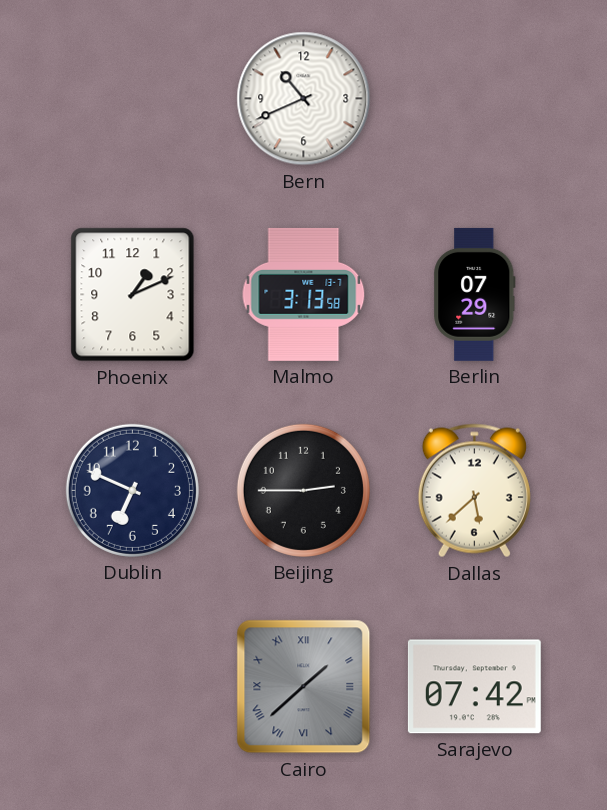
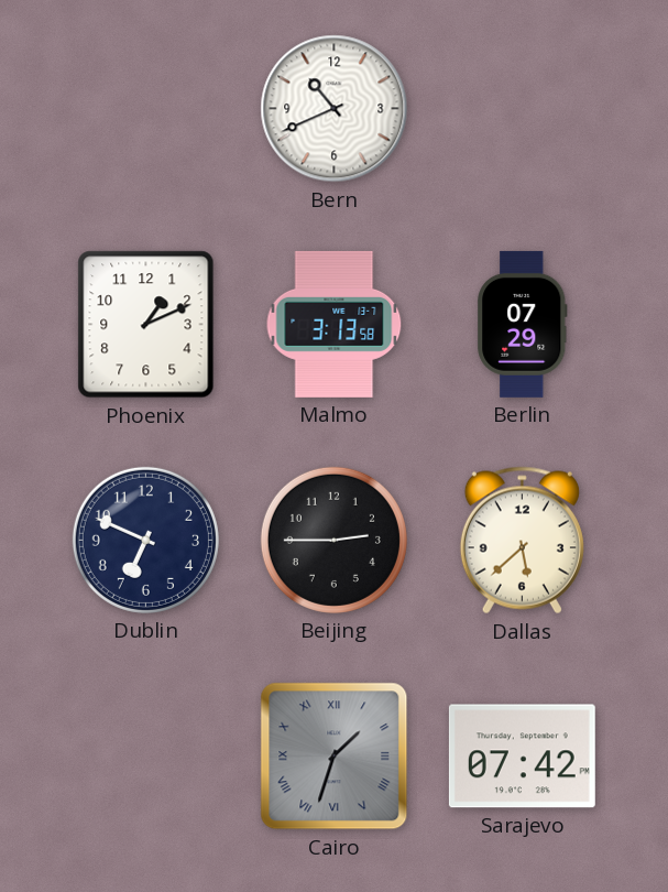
Cairo: 1:38 -> 1:33 (335, 757)
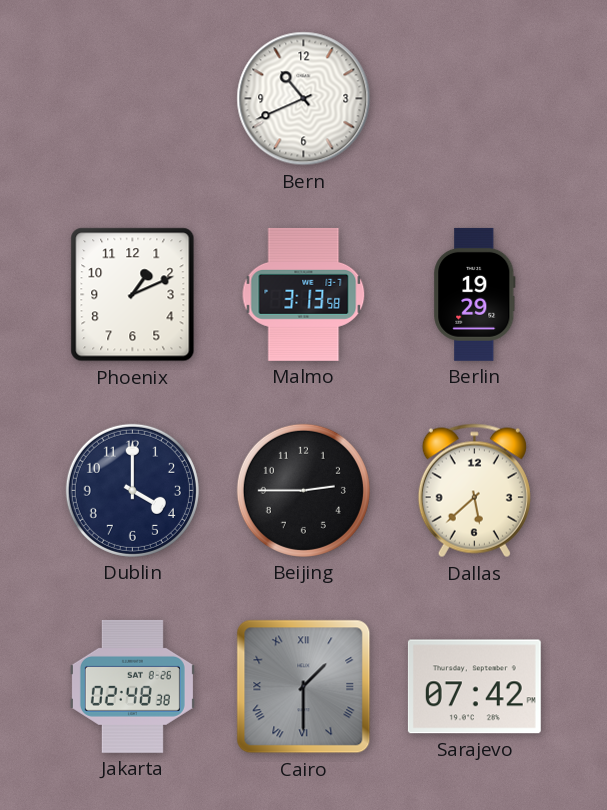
Berlin: 07:29 -> 19:29 (475, 294)
Dublin: 6:49 -> 4:00 (132, 490)
Jakarta: none -> 02:48 (132, 686)
Cairo: 1:33 -> 1:30 (304, 687)
